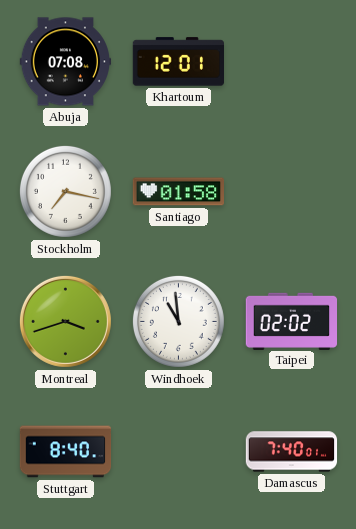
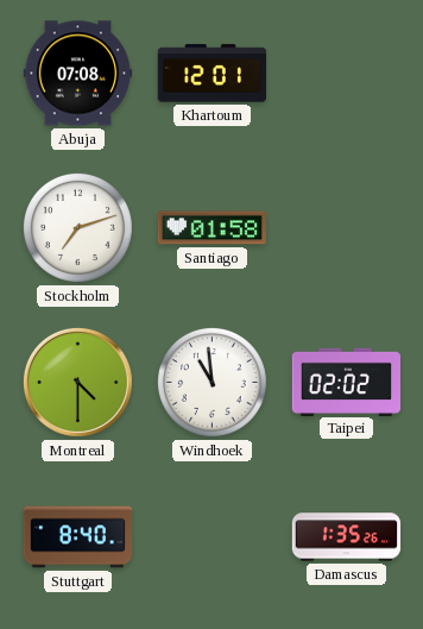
Stockholm: 7:17 -> 7:12 (77, 227)
Montreal: 3:42 -> 4:30 (77, 382)
Damascus: 7:40 -> 1:35 (347, 537)
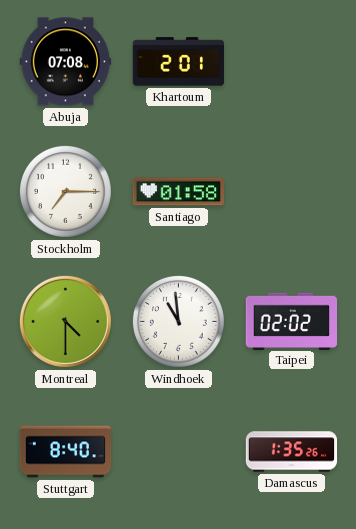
Khartoum: 12:01 -> 2:01 (178, 62)
Stockholm: 7:12 -> 7:15 (65, 191)
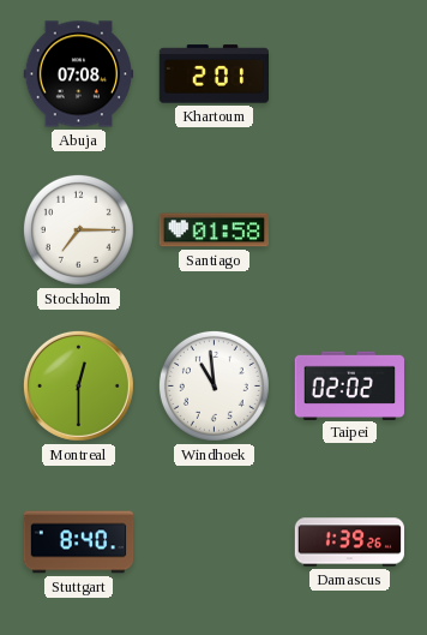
Montreal: 4:30 -> 12:30 (78, 385)
Damascus: 1:35 -> 1:39 (350, 543)
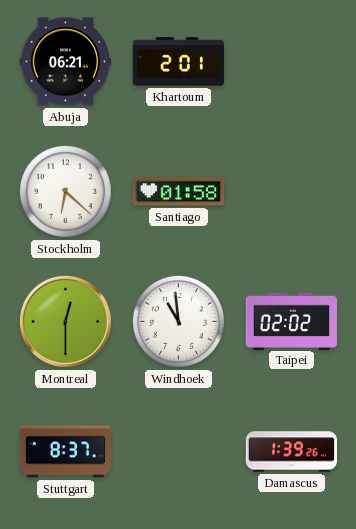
Abuja: 07:08 -> 06:21 (66, 62)
Stockholm: 7:15 -> 6:22 (65, 191)
Stuttgart: 8:40 -> 8:37 (66, 452)
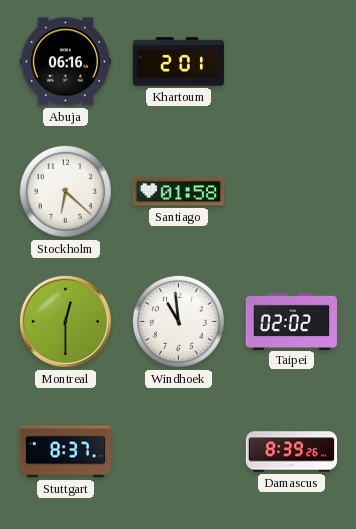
Abuja: 06:21 -> 06:16 (66, 62)
Damascus: 1:39 -> 8:39 (292, 452)
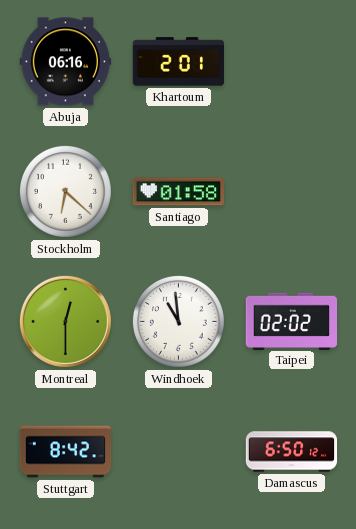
Stuttgart: 8:37 -> 8:42 (66, 452)
Damascus: 8:39 -> 6:50 (292, 452)
